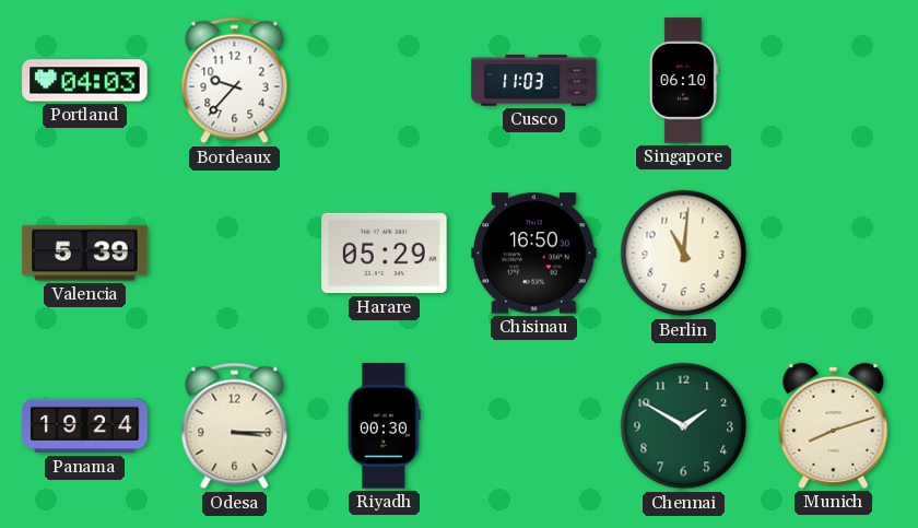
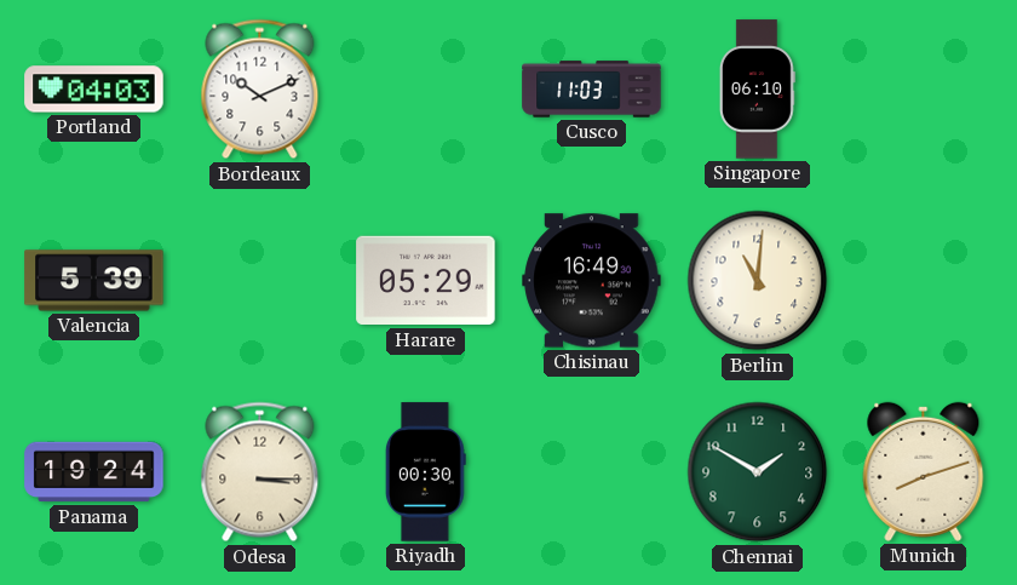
Bordeaux: 9:37 -> 10:11 (260, 90)
Chisinau: 16:50 -> 16:49 (592, 281)
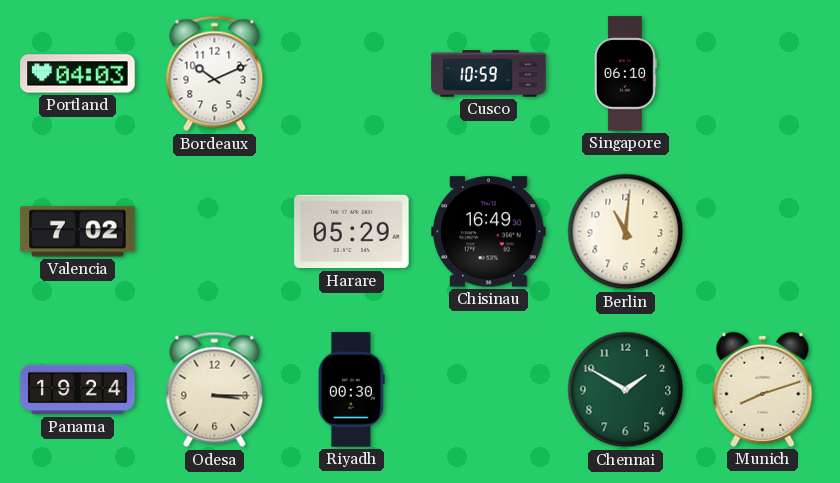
Cusco: 11:03 -> 10:59 (489, 74)
Valencia: 5:39 -> 7:02 (78, 232)
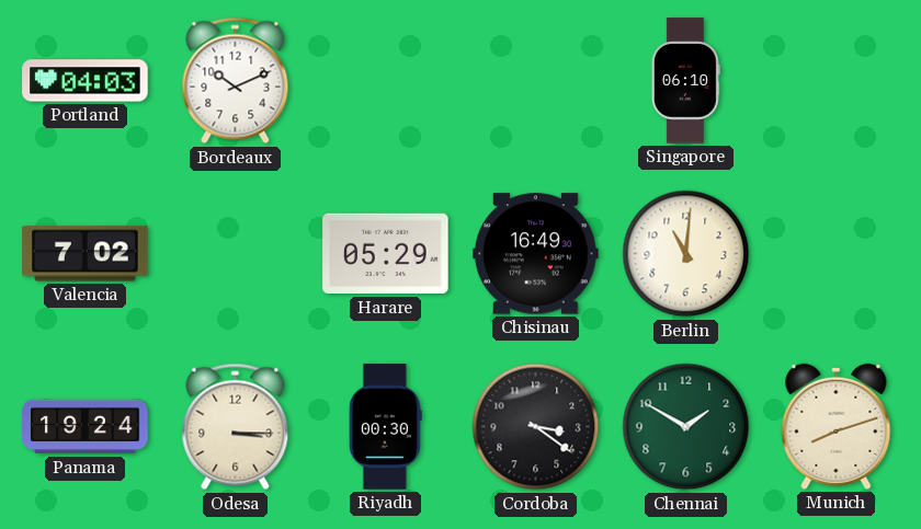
Cusco: 10:59 -> none (489, 74)
Cordoba: none -> 3:21 (536, 427)
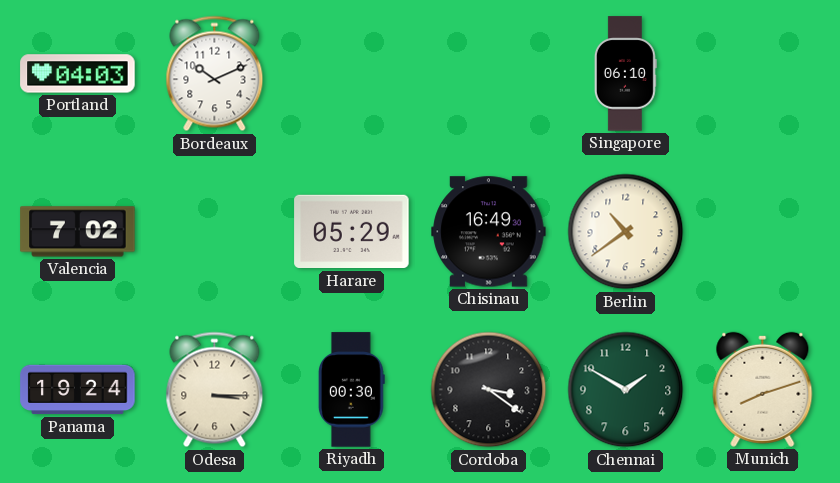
Berlin: 11:01 -> 10:39 (626, 232)
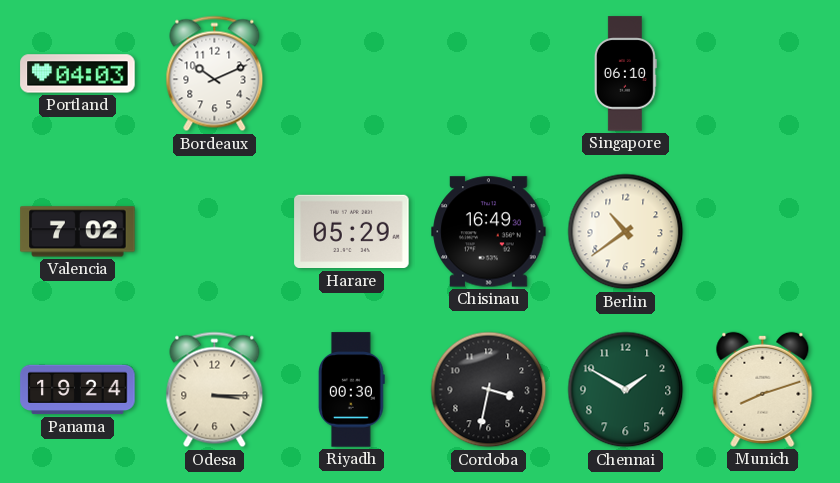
Cordoba: 3:21 -> 3:32 (489, 390)
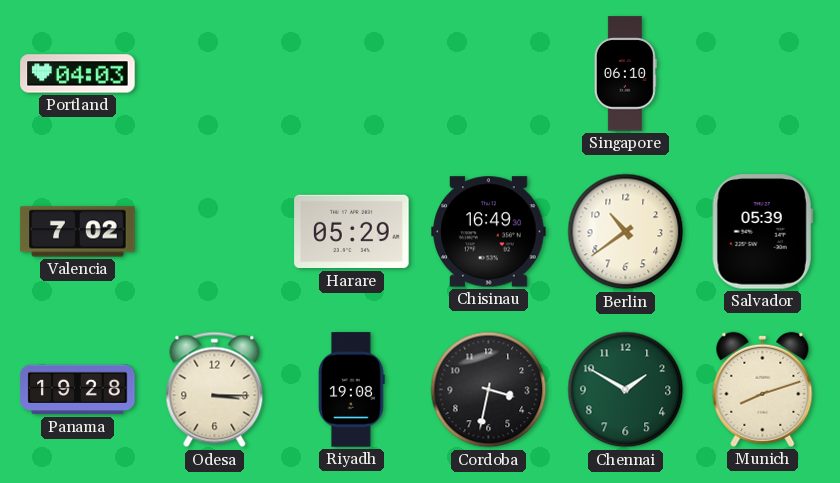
Bordeaux: 10:11 -> none (215, 74)
Salvador: none -> 05:39 (762, 232)
Panama: 19:24 -> 19:28 (78, 390)
Riyadh: 00:30 -> 19:08 (351, 390)
